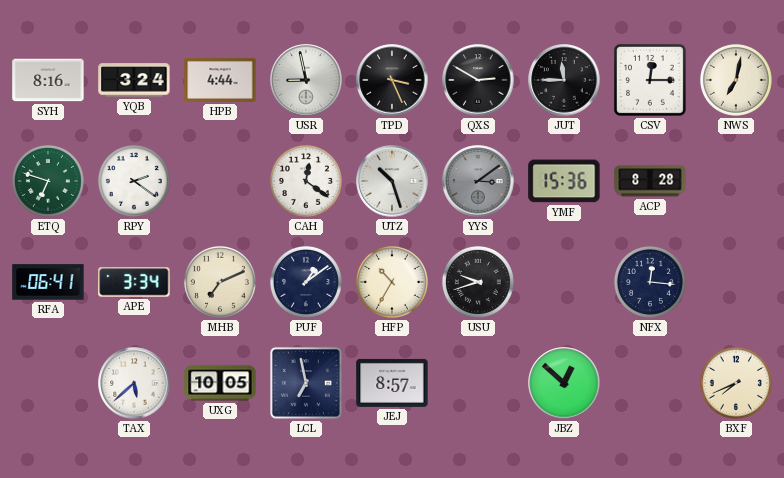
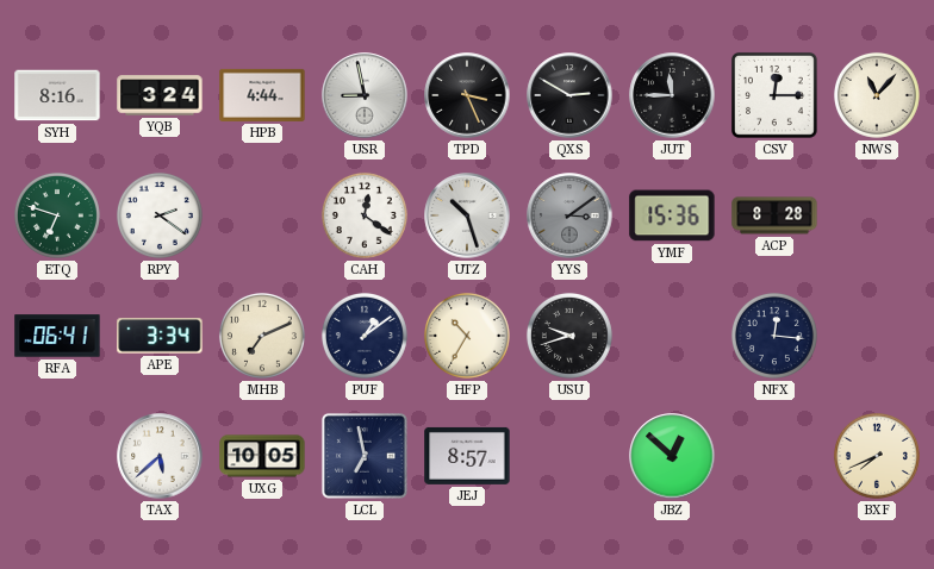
NWS: 7:02 -> 11:07 (877, 95)
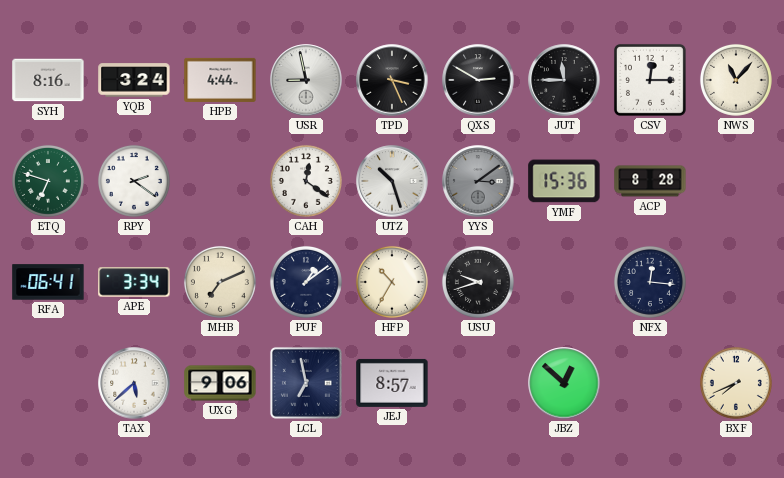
UXG: 10:05 -> 9:06 (220, 383)
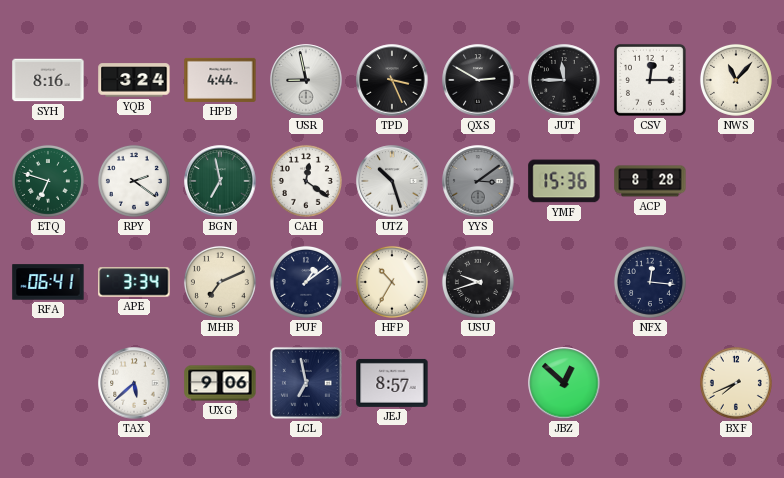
BGN: none -> 6:58 (220, 181)
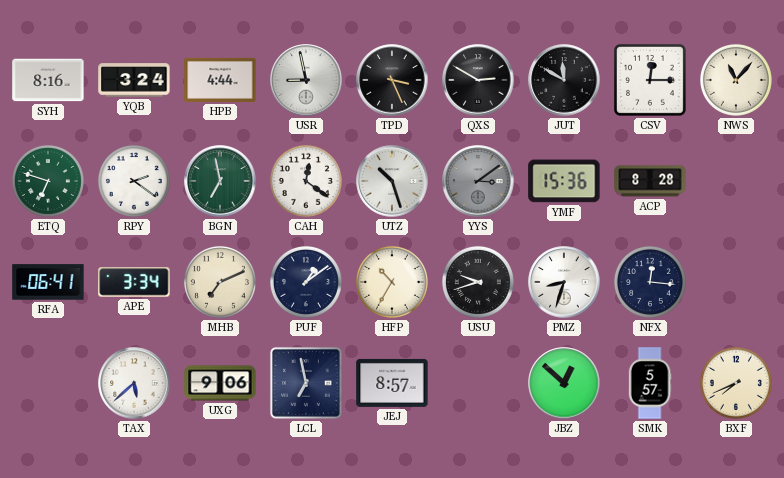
JUT: 11:45 -> 11:50 (564, 80)
PMZ: none -> 8:33 (564, 282)
SMK: none -> 5:57 (650, 383)
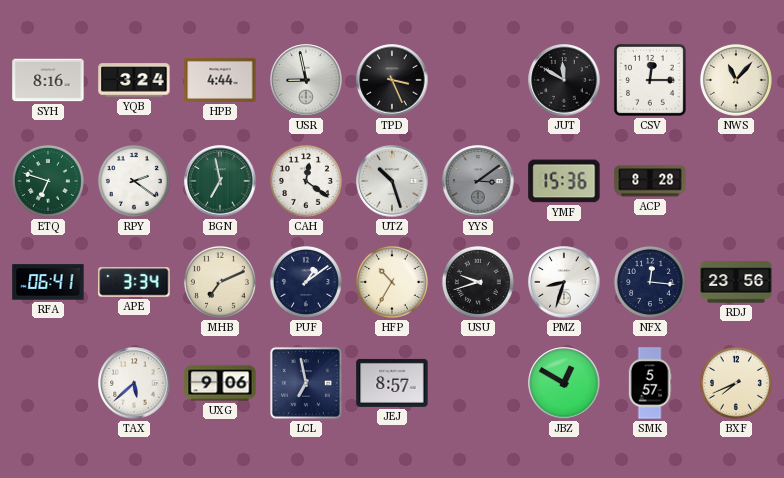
QXS: 2:50 -> none (478, 80)
RDJ: none -> 23:56 (736, 282)
JBZ: 12:52 -> 12:50 (564, 383)
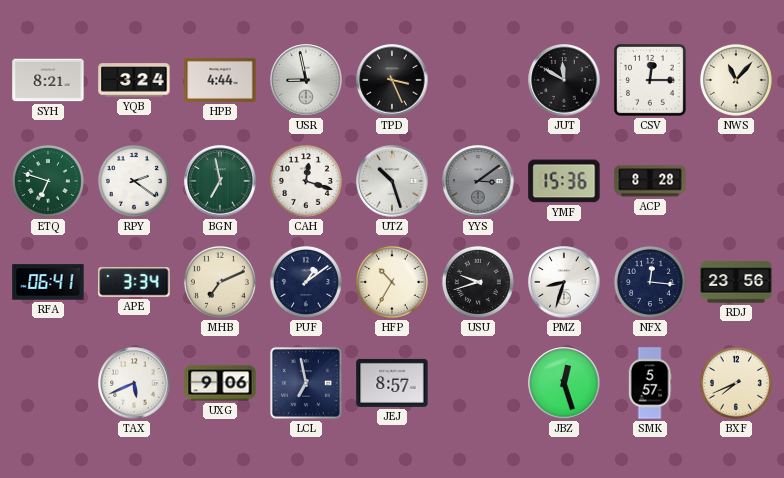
SYH: 8:16 -> 8:21 (48, 80)
CAH: 12:21 -> 12:18 (306, 181)
TAX: 5:38 -> 5:41 (134, 383)
JBZ: 12:50 -> 12:27 (564, 383)
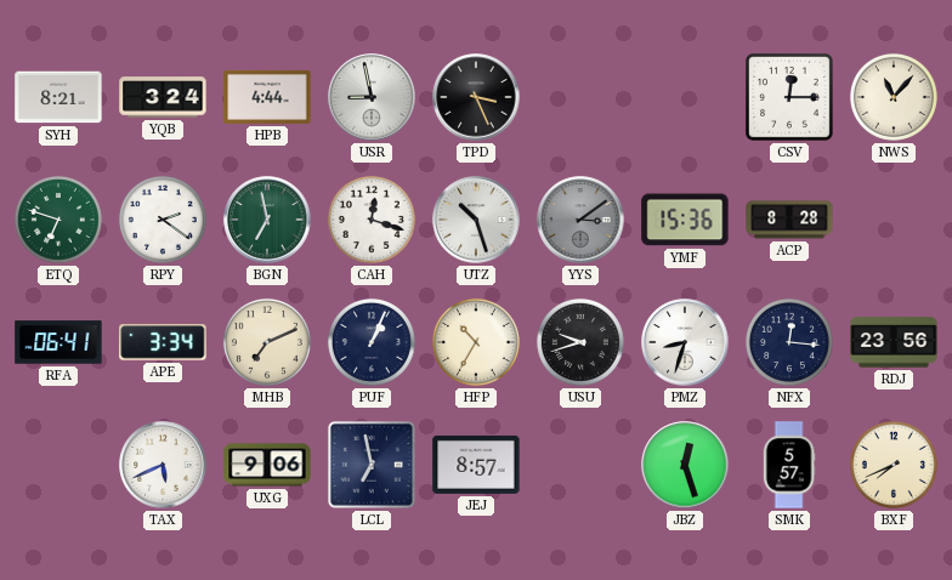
JUT: 11:50 -> none (564, 80)
PUF: 1:09 -> 1:04 (372, 342)
